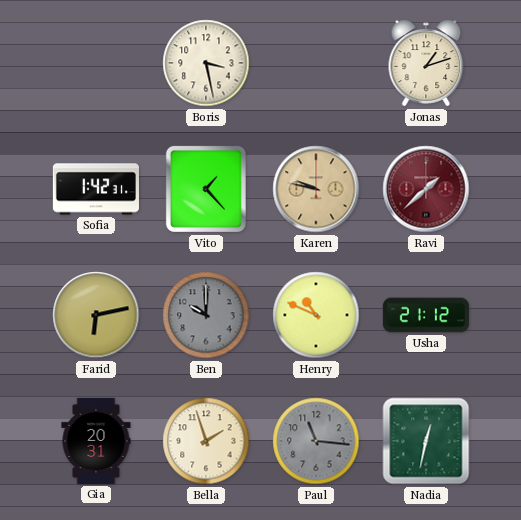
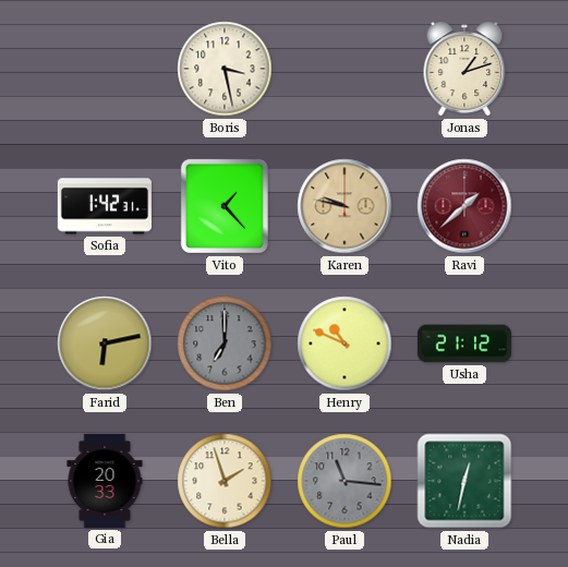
Ben: 10:00 -> 7:00 (225, 343)
Gia: 20:31 -> 20:33 (105, 481)
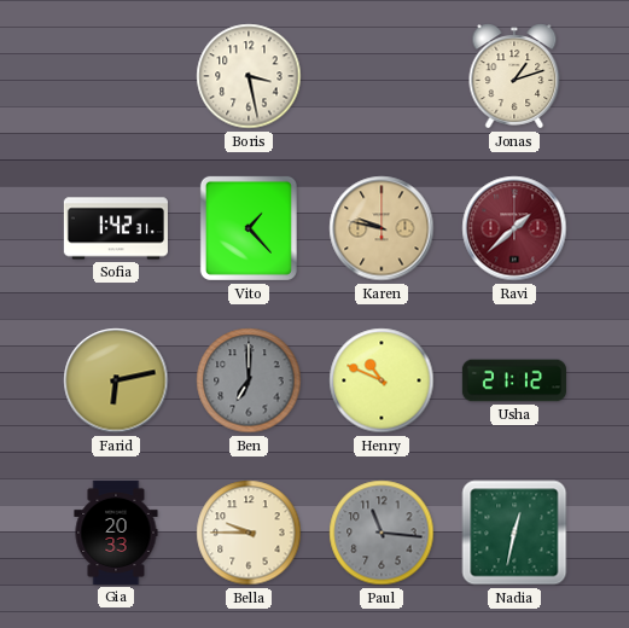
Bella: 1:57 -> 9:45 (249, 533)
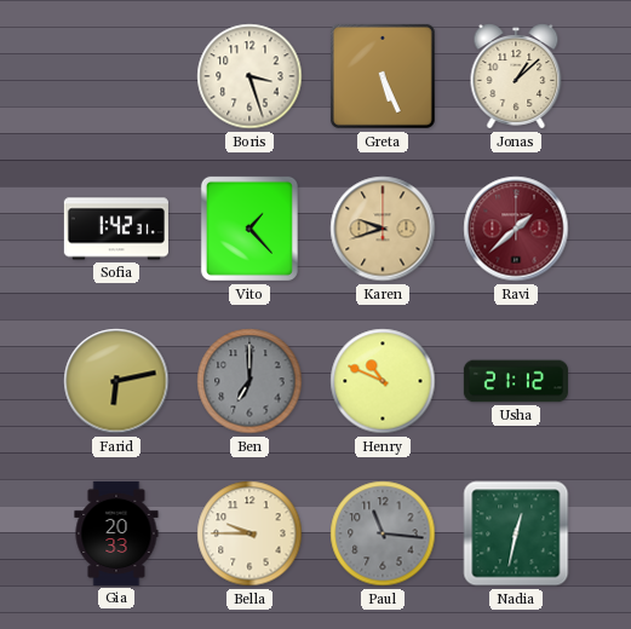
Boris: 3:28 -> 3:27 (249, 76)
Greta: none -> 5:26 (383, 76)
Jonas: 1:12 -> 1:08 (516, 76)
Karen: 9:47 -> 9:42 (383, 229)
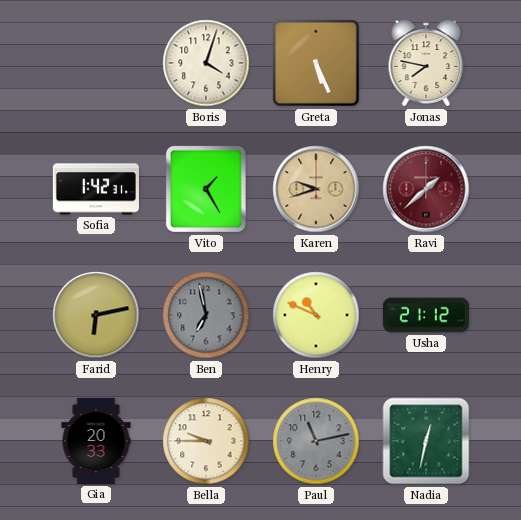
Boris: 3:27 -> 4:03 (206, 63)
Jonas: 1:08 -> 7:47 (426, 63)
Vito: 1:23 -> 1:25 (206, 189)
Ben: 7:00 -> 6:58 (206, 315)
Paul: 11:16 -> 11:13 (316, 441)
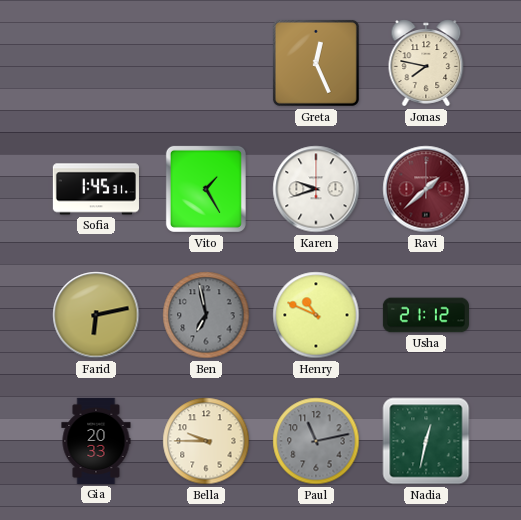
Boris: 4:03 -> none (206, 63)
Greta: 5:26 -> 12:26 (316, 63)
Sofia: 1:42 -> 1:45 (96, 189)
Karen dial: champagne -> white (316, 189)
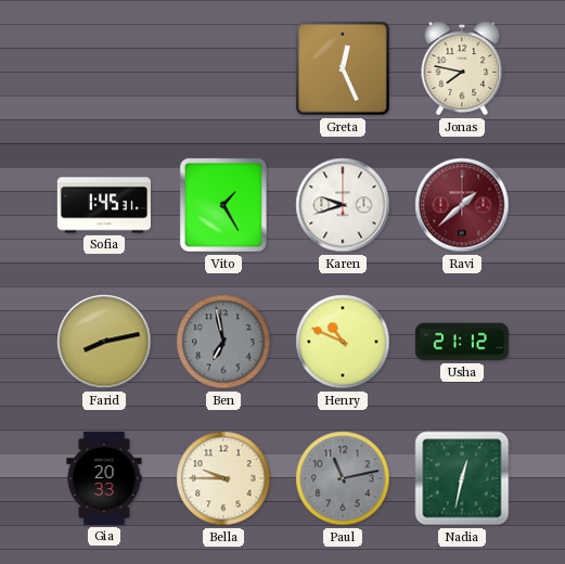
Farid: 6:13 -> 8:13 (104, 342)
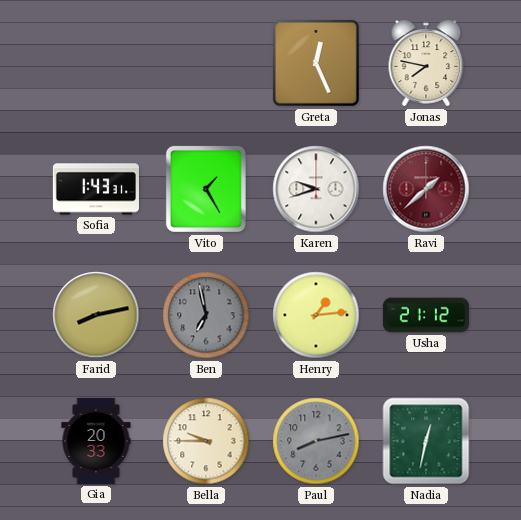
Sofia: 1:45 -> 1:43 (96, 189)
Henry: 10:49 -> 1:14 (316, 315)
Paul: 11:13 -> 8:13 (316, 441)
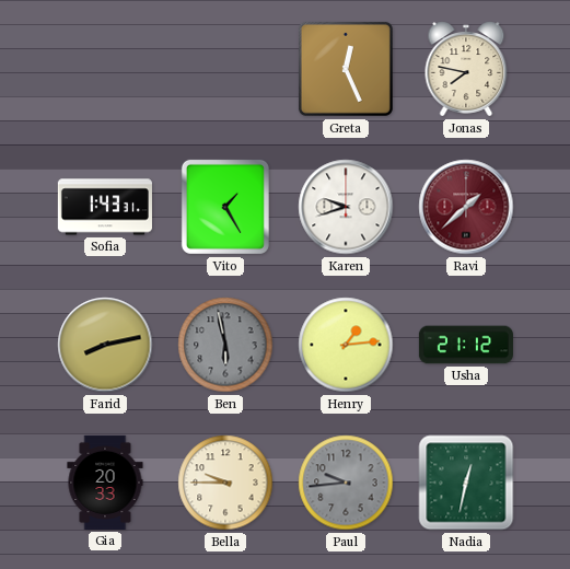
Ben: 6:58 -> 5:58 (225, 345)
Paul: 8:13 -> 9:44 (346, 483)
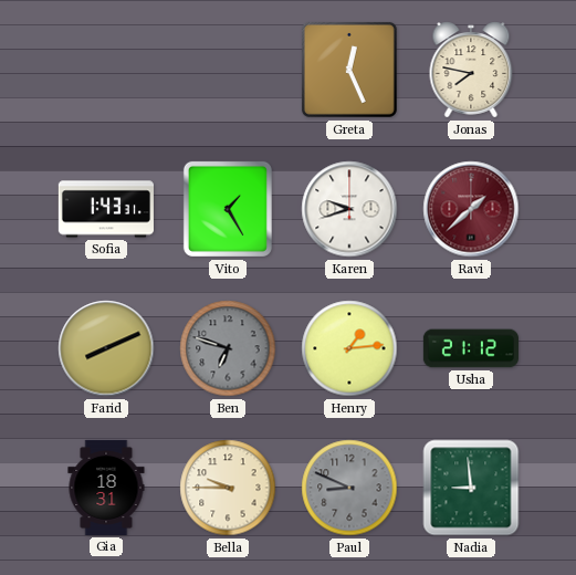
Farid: 8:13 -> 8:11 (106, 348)
Ben: 5:58 -> 6:48 (228, 348)
Gia: 20:33 -> 18:31 (106, 488)
Paul: 9:44 -> 8:49 (349, 488)
Nadia: 12:32 -> 8:59 (471, 488)
